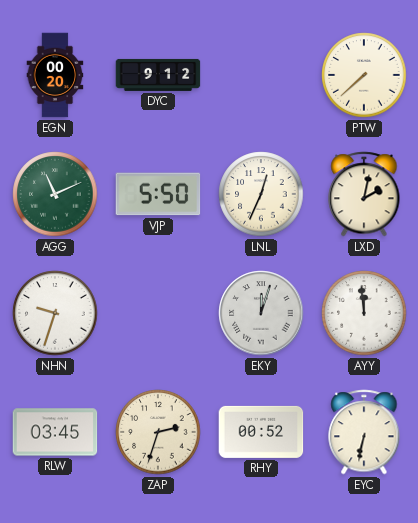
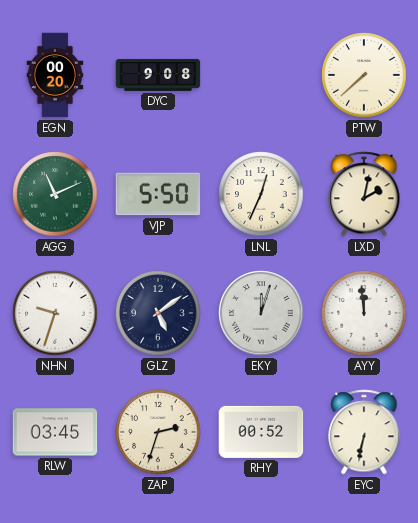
DYC: 9:12 -> 9:08 (158, 75)
GLZ: none -> 5:09 (158, 313)
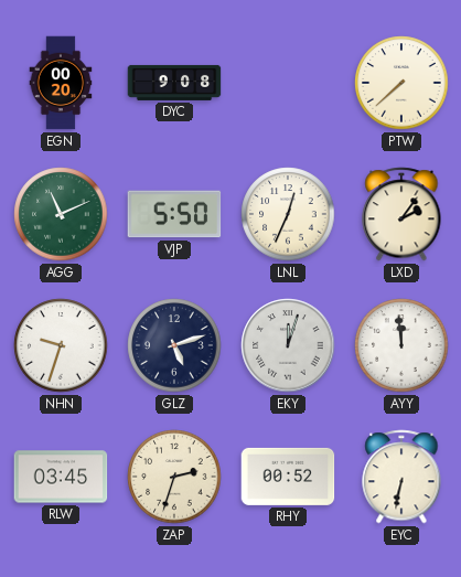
LXD: 2:02 -> 2:06 (401, 214)
GLZ: 5:09 -> 5:12 (174, 345)
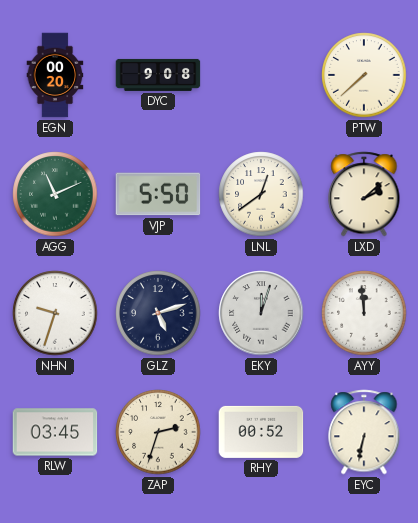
LNL: 12:34 -> 12:39 (261, 194)
LXD: 2:06 -> 2:08 (364, 194)
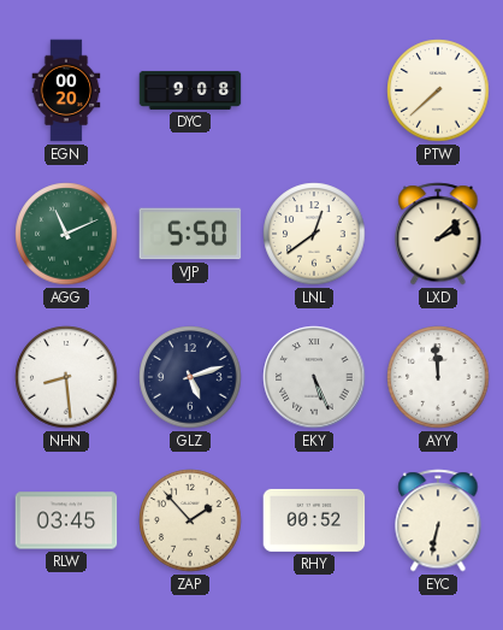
NHN: 9:33 -> 8:29 (66, 377)
EKY: 12:03 -> 5:26 (314, 377)
ZAP: 2:33 -> 1:53 (190, 520)
